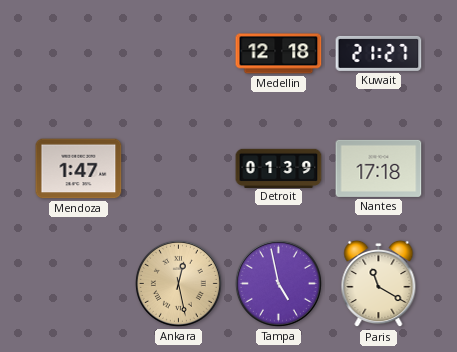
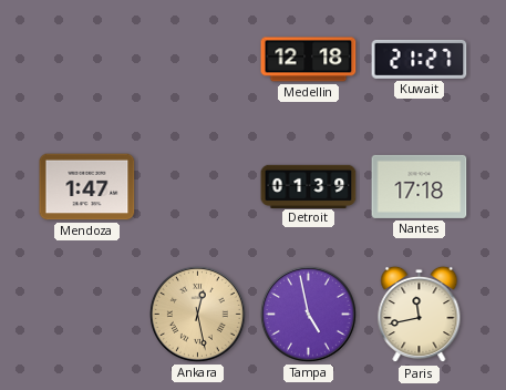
Paris: 11:20 -> 11:43 (420, 315)
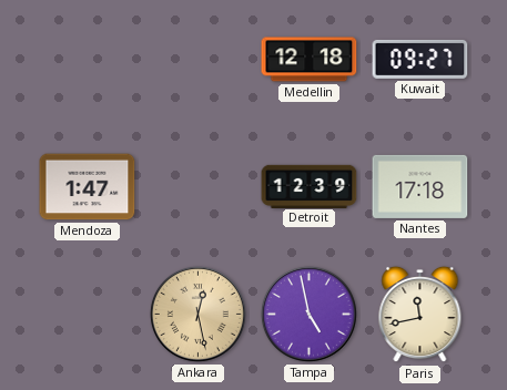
Kuwait: 21:27 -> 09:27 (420, 59)
Detroit: 01:39 -> 12:39 (310, 186)
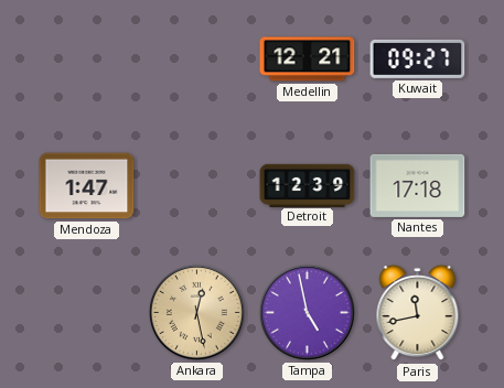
Medellin: 12:18 -> 12:21 (308, 60)
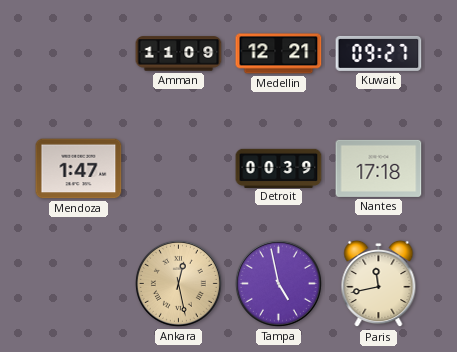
Amman: none -> 11:09 (179, 54)
Detroit: 12:39 -> 00:39 (279, 168)
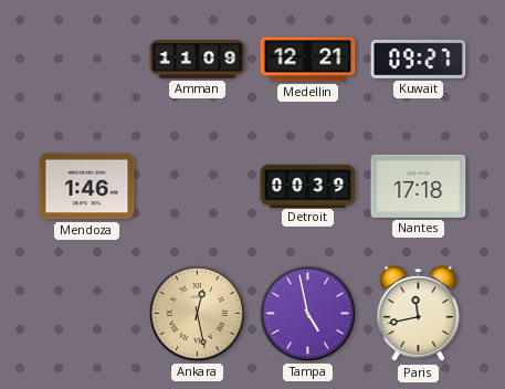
Mendoza: 1:47 -> 1:46 (87, 187)
